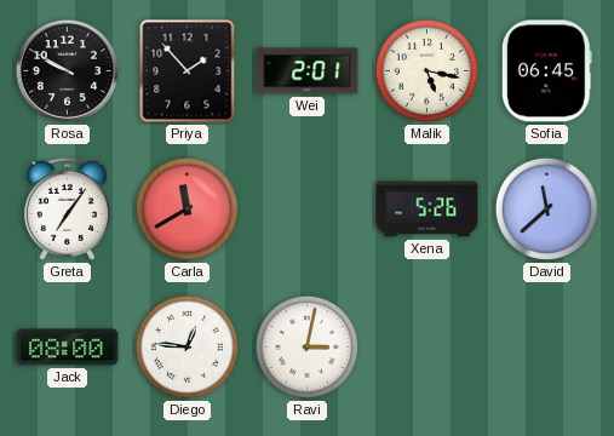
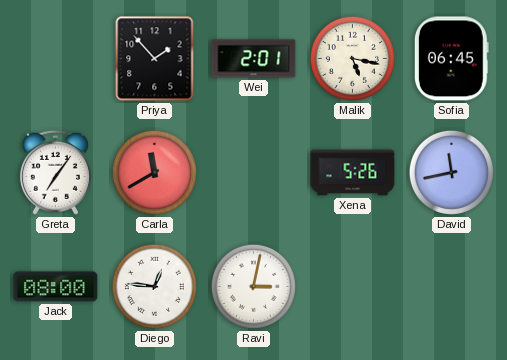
Rosa: 9:50 -> none (67, 70)
David: 11:38 -> 11:43 (451, 172)
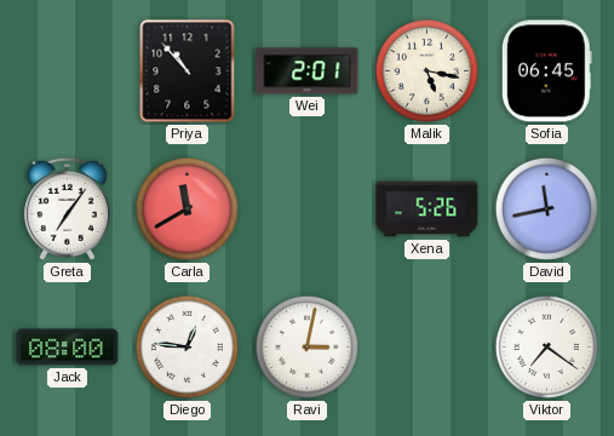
Priya: 1:53 -> 10:53 (188, 71)
Viktor: none -> 7:21 (546, 346)
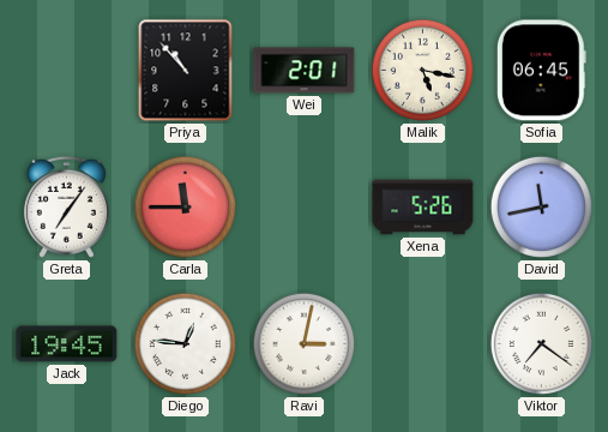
Carla: 11:40 -> 11:45 (185, 206)
Jack: 08:00 -> 19:45 (67, 344)
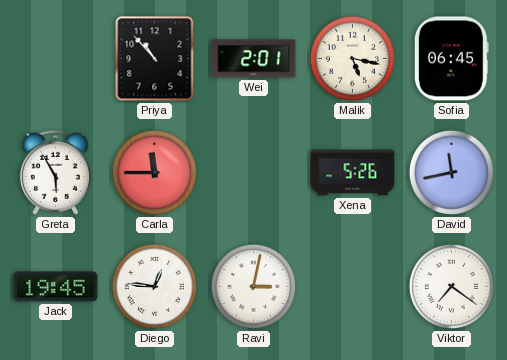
Greta: 7:06 -> 5:55 (55, 172)
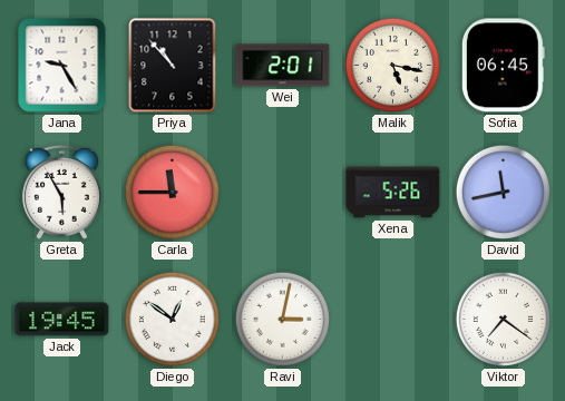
Jana: none -> 9:25 (62, 66)
Diego: 12:46 -> 12:51 (172, 319)
